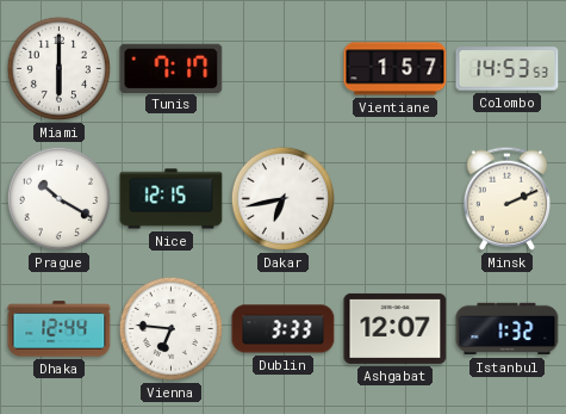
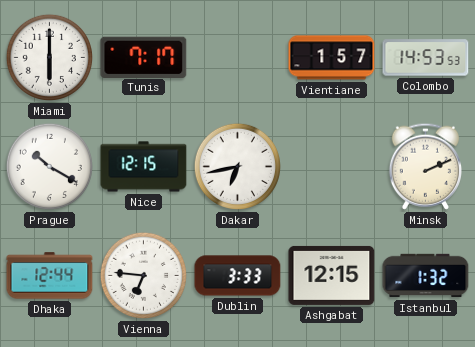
Ashgabat: 12:07 -> 12:15 (332, 275)
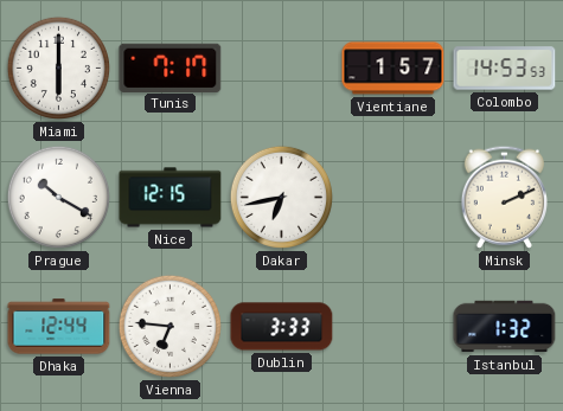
Ashgabat: 12:15 -> none (332, 275)
